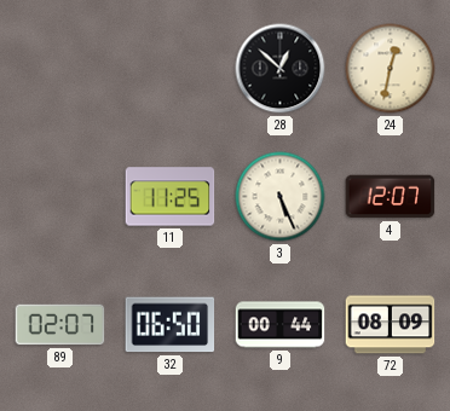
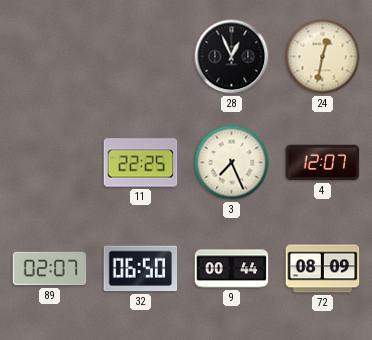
28: 12:52 -> 12:56 (232, 57)
11: 11:25 -> 22:25 (141, 163)
3: 5:26 -> 7:26 (232, 163)
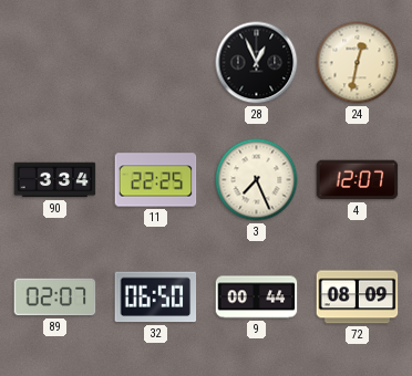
90: none -> 3:34 (55, 180)
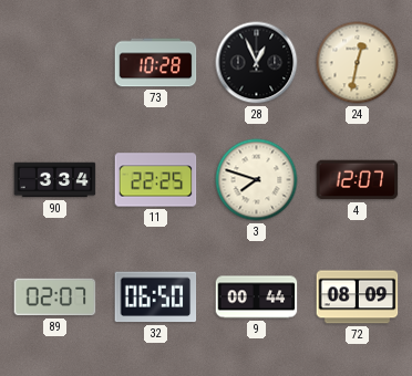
73: none -> 10:28 (156, 63)
3: 7:26 -> 7:48 (257, 180)
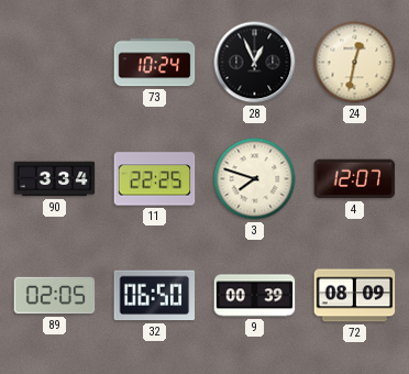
73: 10:28 -> 10:24 (155, 63)
89: 02:07 -> 02:05 (55, 296)
9: 00:44 -> 00:39 (255, 296)
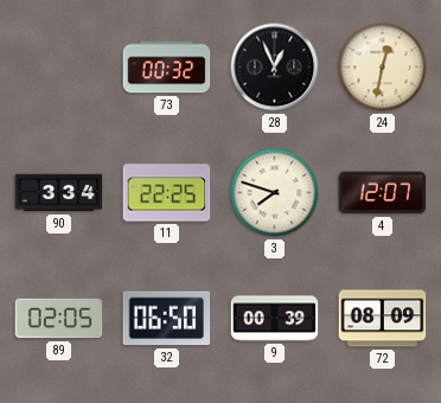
73: 10:24 -> 00:32 (167, 68)
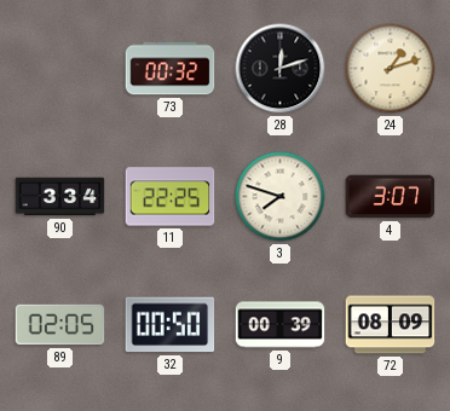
28: 12:56 -> 12:12 (281, 69)
24: 12:32 -> 1:12 (391, 69)
4: 12:07 -> 3:07 (391, 197)
32: 06:50 -> 00:50 (171, 325)
